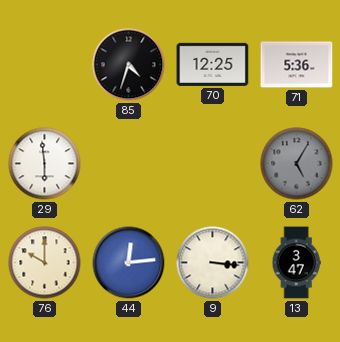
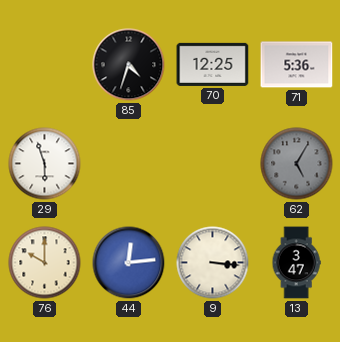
29: 5:59 -> 5:57 (45, 164)
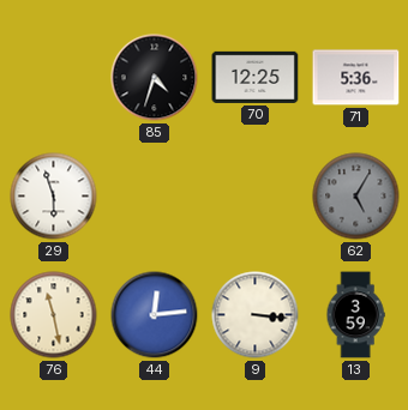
76: 10:00 -> 11:28 (54, 315)
13: 3:47 -> 3:59 (355, 315)
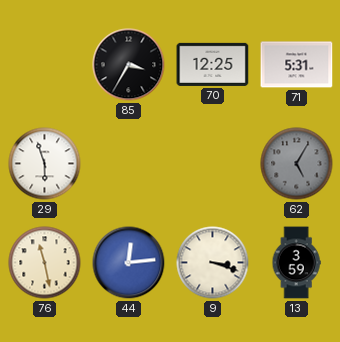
85: 4:33 -> 3:35 (129, 65)
71: 5:36 -> 5:31 (297, 65)
9: 3:16 -> 3:18 (213, 263)
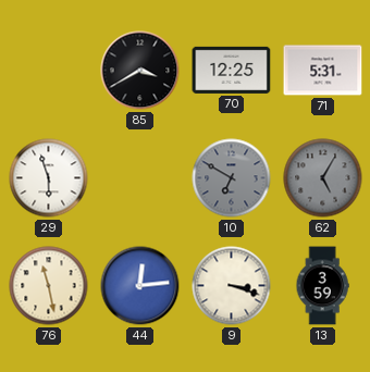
85: 3:35 -> 3:40 (140, 71)
10: none -> 6:50 (232, 178)
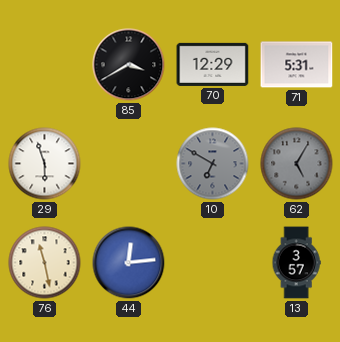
70: 12:25 -> 12:29 (213, 64)
9: 3:18 -> none (232, 286)
13: 3:59 -> 3:57 (296, 263)
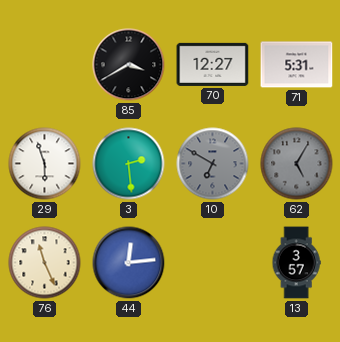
70: 12:29 -> 12:27 (213, 64)
3: none -> 2:29 (129, 164)
76: 11:28 -> 11:26 (45, 263)
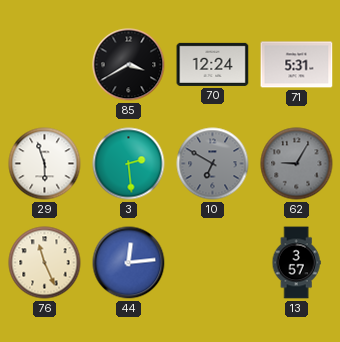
70: 12:27 -> 12:24 (213, 64)
62: 5:05 -> 9:05 (297, 164)
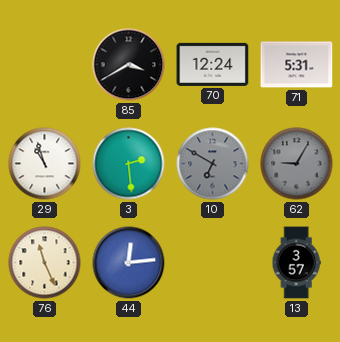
29: 5:57 -> 10:57 (45, 164)
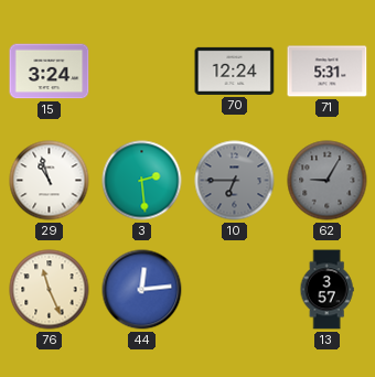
15: none -> 3:24 (50, 72)
85: 3:40 -> none (129, 65)
10: 6:50 -> 6:45 (235, 181)
